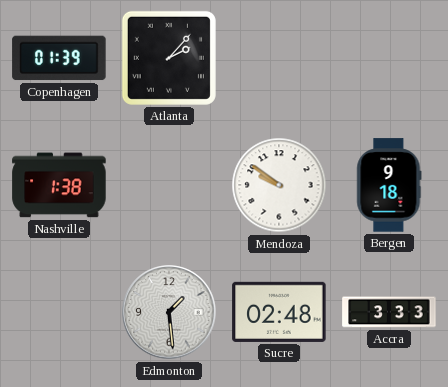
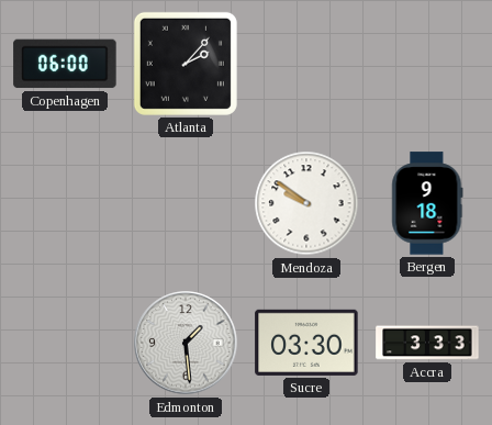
Copenhagen: 01:39 -> 06:00 (65, 64)
Nashville: 1:38 -> none (59, 185)
Sucre: 02:48 -> 03:30 (306, 343)
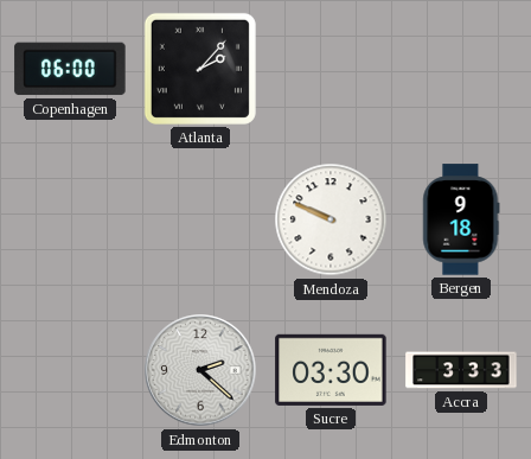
Mendoza: 9:51 -> 9:49 (331, 219)
Edmonton: 1:29 -> 2:22 (200, 370)
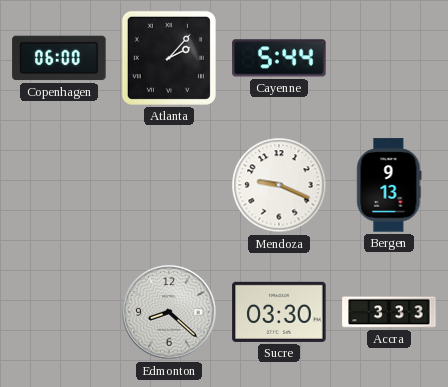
Cayenne: none -> 5:44 (279, 58)
Mendoza: 9:49 -> 9:19 (279, 185)
Bergen: 9:18 -> 9:13 (389, 185)
Edmonton: 2:22 -> 8:22 (169, 312)
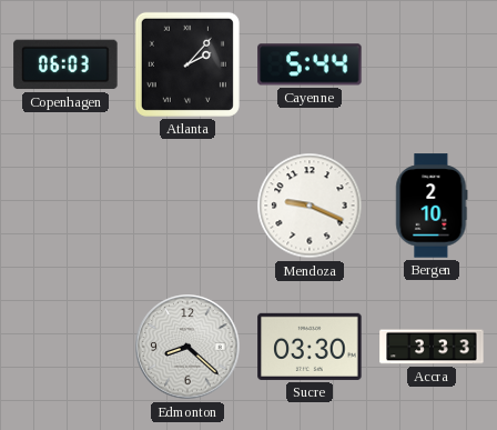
Copenhagen: 06:00 -> 06:03 (65, 64)
Bergen: 9:13 -> 2:10 (432, 206)
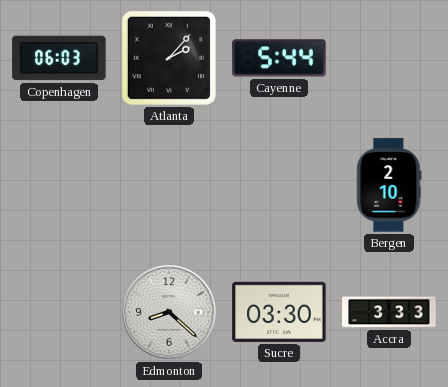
Mendoza: 9:19 -> none (310, 206)
